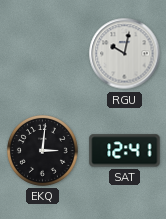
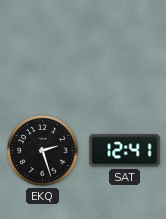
RGU: 10:02 -> none (125, 54)
EKQ: 3:01 -> 2:27 (43, 151)
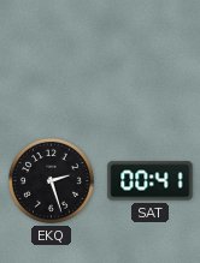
SAT: 12:41 -> 00:41 (151, 181)
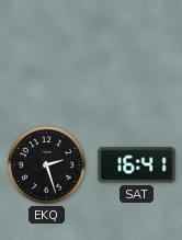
SAT: 00:41 -> 16:41 (137, 165)
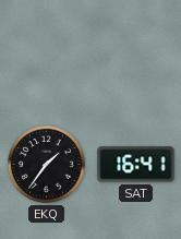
EKQ: 2:27 -> 1:36 (47, 165)
